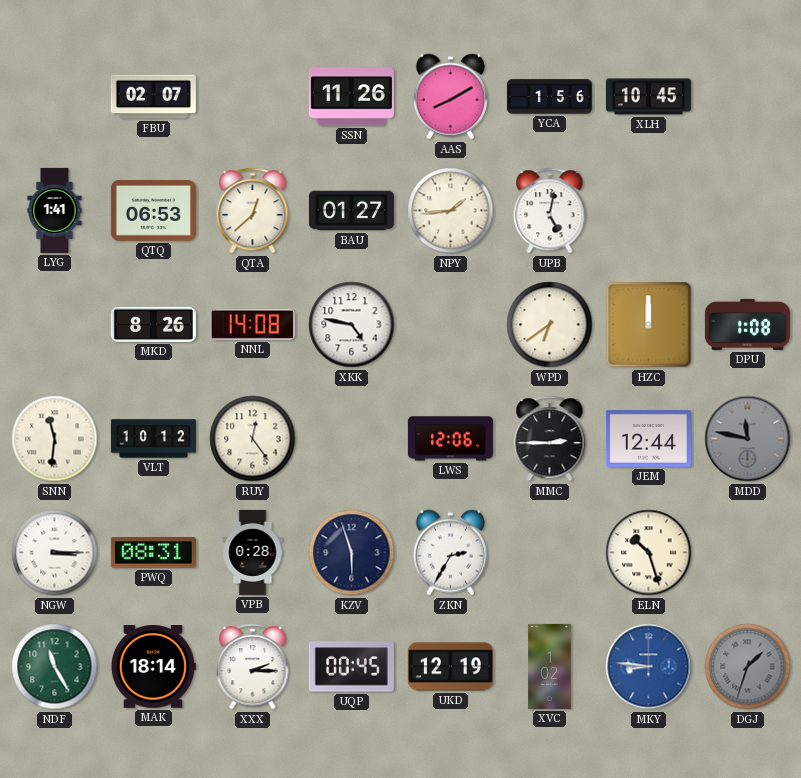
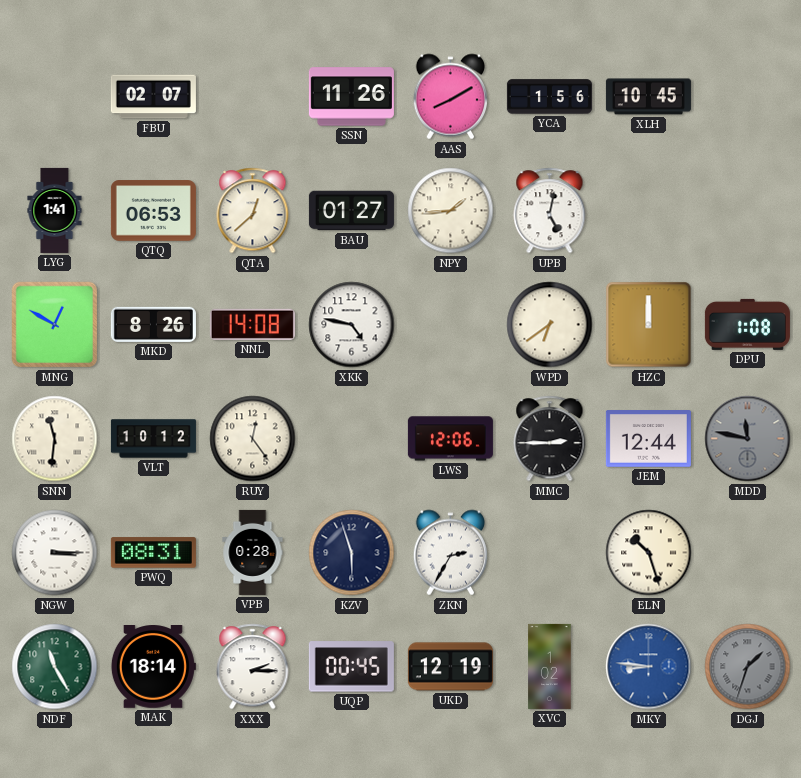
MNG: none -> 12:50 (55, 325)
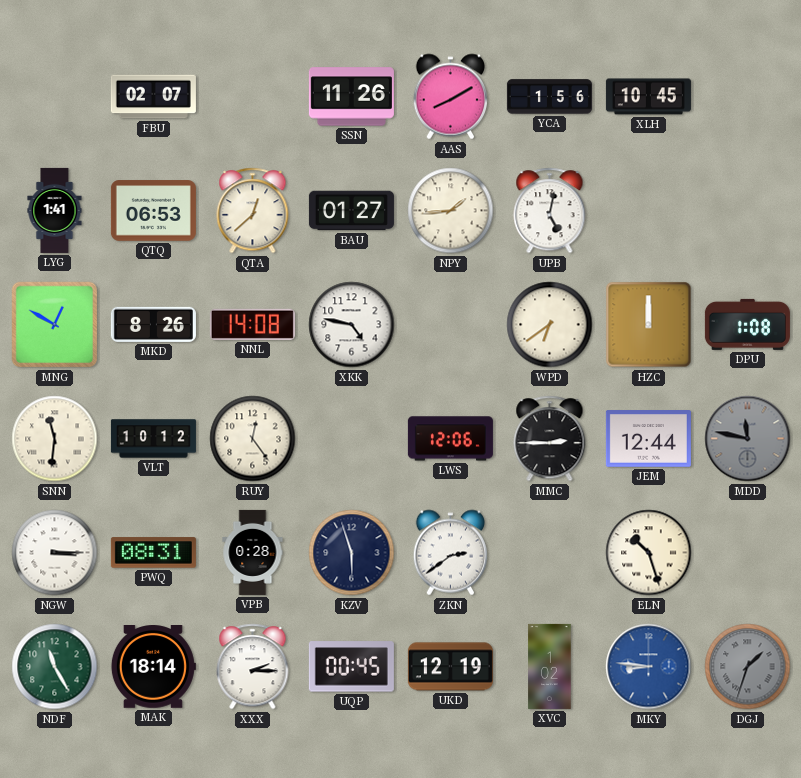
ZKN: 2:35 -> 2:39 (450, 553)
